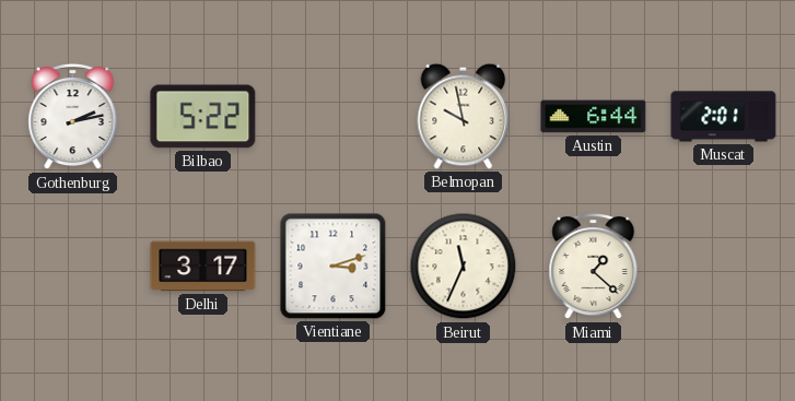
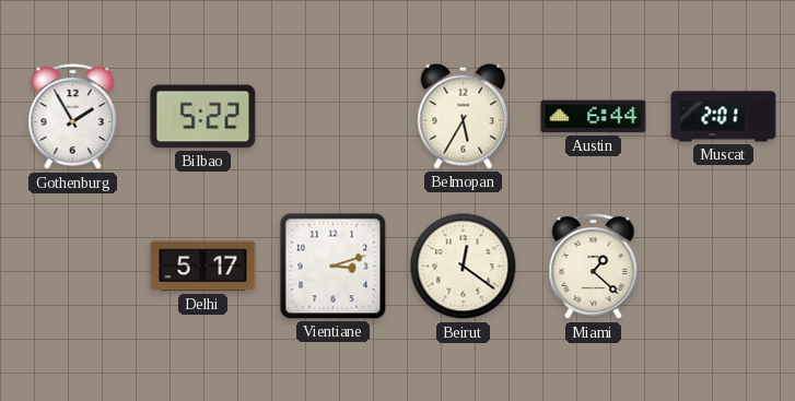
Gothenburg: 2:13 -> 1:55 (73, 117)
Belmopan: 9:58 -> 5:35 (464, 116)
Delhi: 3:17 -> 5:17 (203, 267)
Beirut: 11:34 -> 12:21 (464, 267)
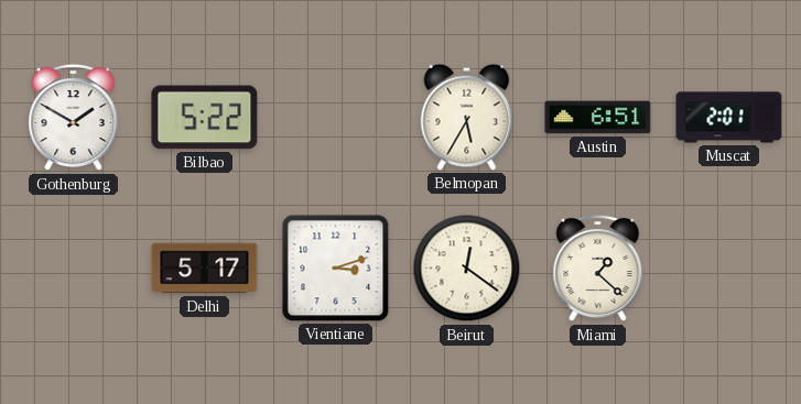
Gothenburg: 1:55 -> 1:50 (74, 118)
Austin: 6:44 -> 6:51 (598, 118)
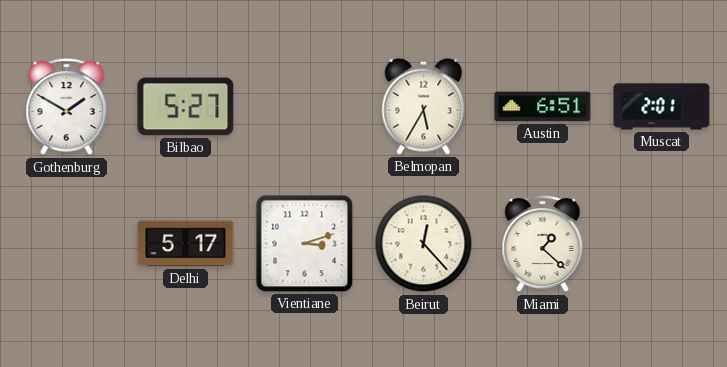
Bilbao: 5:22 -> 5:27 (186, 107)
Beirut: 12:21 -> 12:23 (424, 244)
